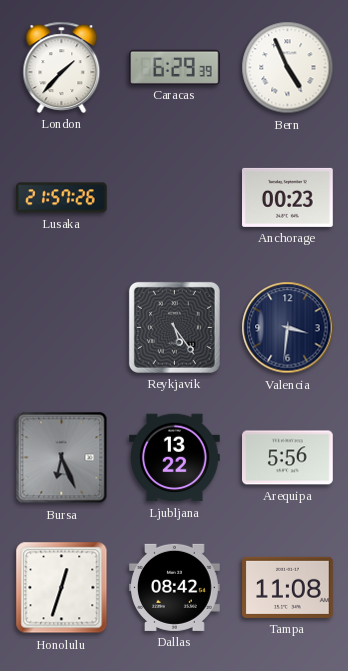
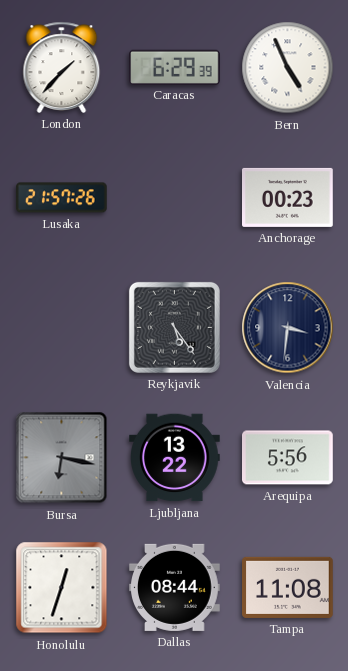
Bursa: 6:26 -> 6:17 (62, 458)
Dallas: 08:42 -> 08:44 (175, 587)
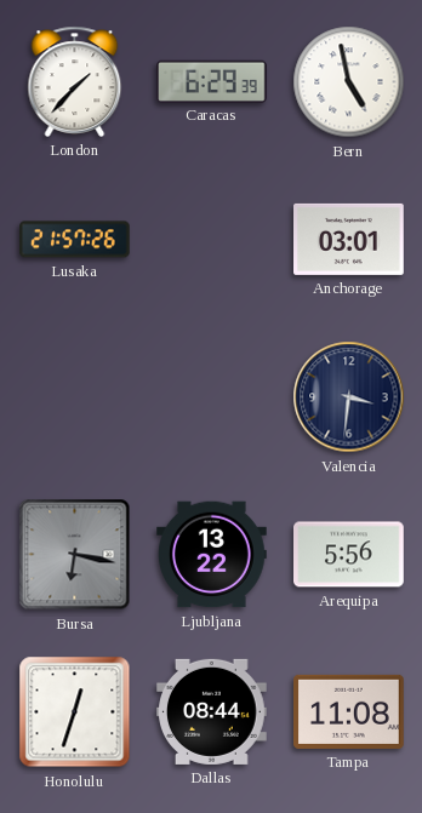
Bern: 4:56 -> 4:58 (349, 82)
Anchorage: 00:23 -> 03:01 (349, 239)
Reykjavik: 5:24 -> none (174, 327)
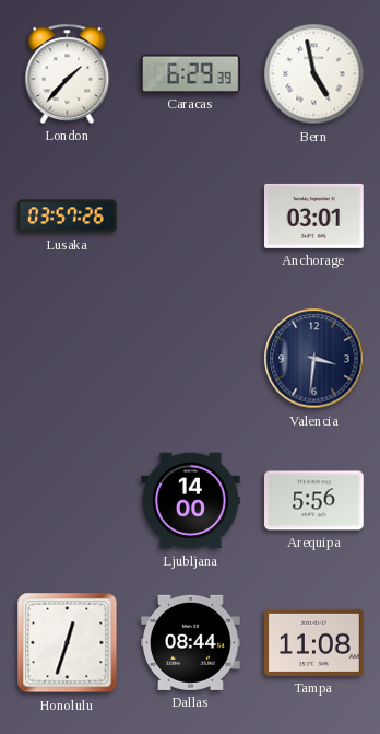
Lusaka: 21:57 -> 03:57 (68, 217)
Bursa: 6:17 -> none (75, 555)
Ljubljana: 13:22 -> 14:00 (191, 501)
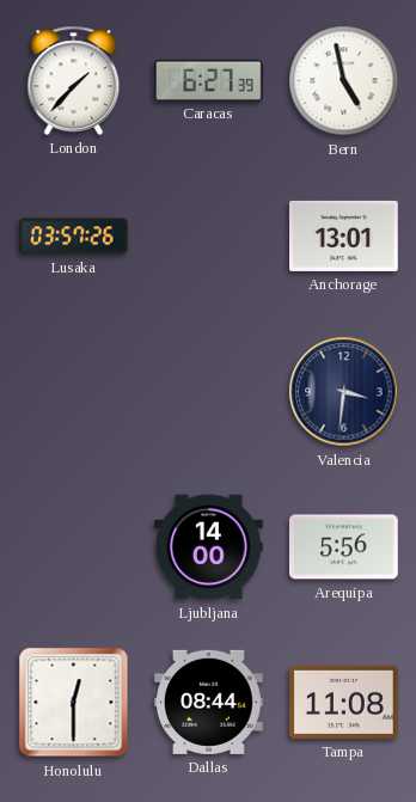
Caracas: 6:29 -> 6:27 (209, 80)
Anchorage: 03:01 -> 13:01 (344, 235)
Honolulu: 12:33 -> 12:30 (74, 703)
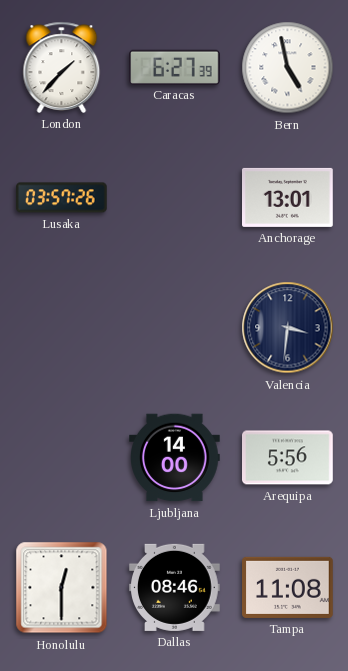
Dallas: 08:44 -> 08:46 (175, 587)
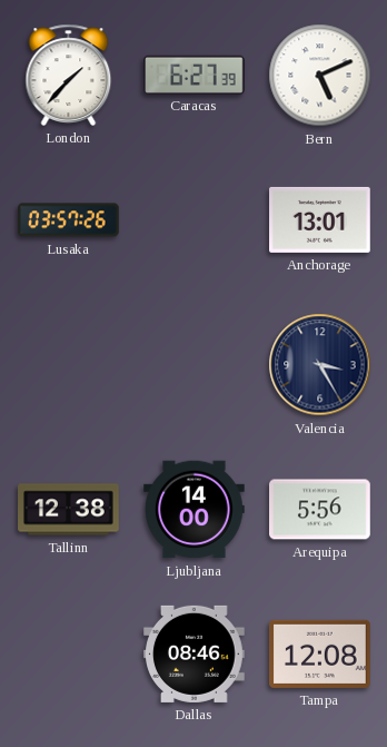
Bern: 4:58 -> 5:11 (320, 76)
Valencia: 3:31 -> 3:25 (320, 365)
Tallinn: none -> 12:38 (69, 510)
Honolulu: 12:30 -> none (62, 588)
Tampa: 11:08 -> 12:08 (320, 653)
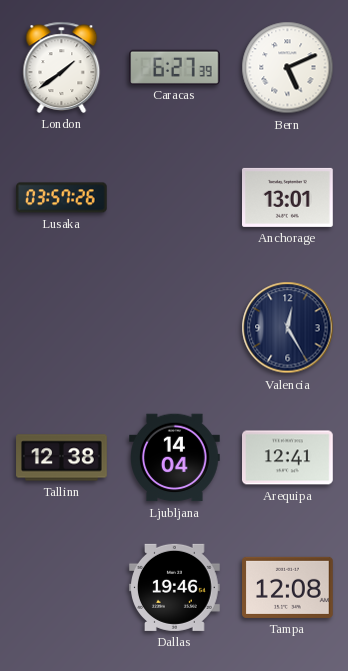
London: 1:37 -> 1:39 (62, 67)
Valencia: 3:25 -> 12:25 (288, 328)
Ljubljana: 14:00 -> 14:04 (175, 458)
Arequipa: 5:56 -> 12:41 (288, 458)
Dallas: 08:46 -> 19:46 (175, 587)
